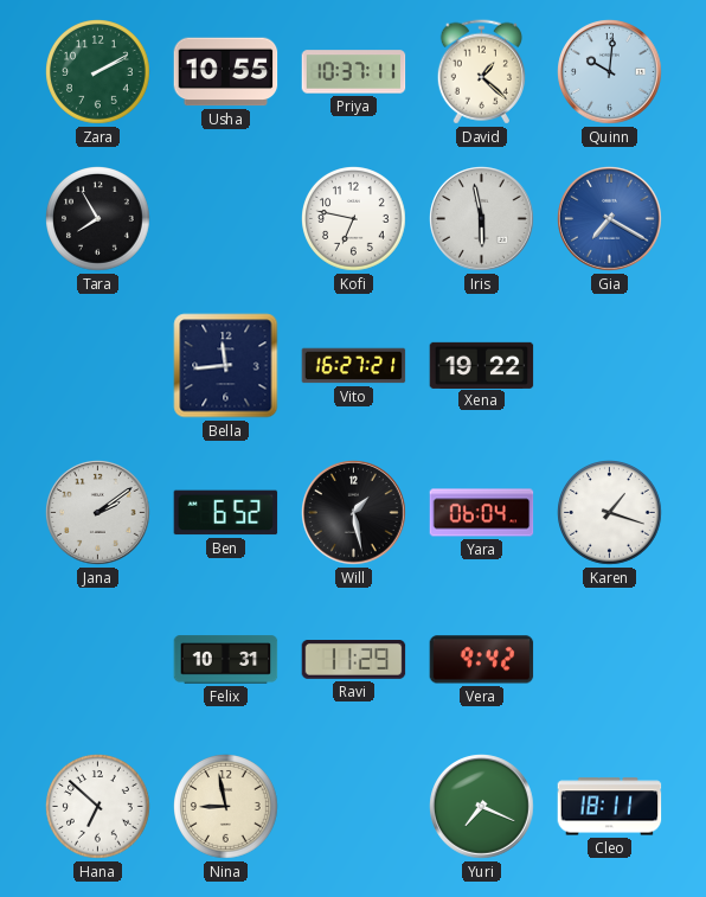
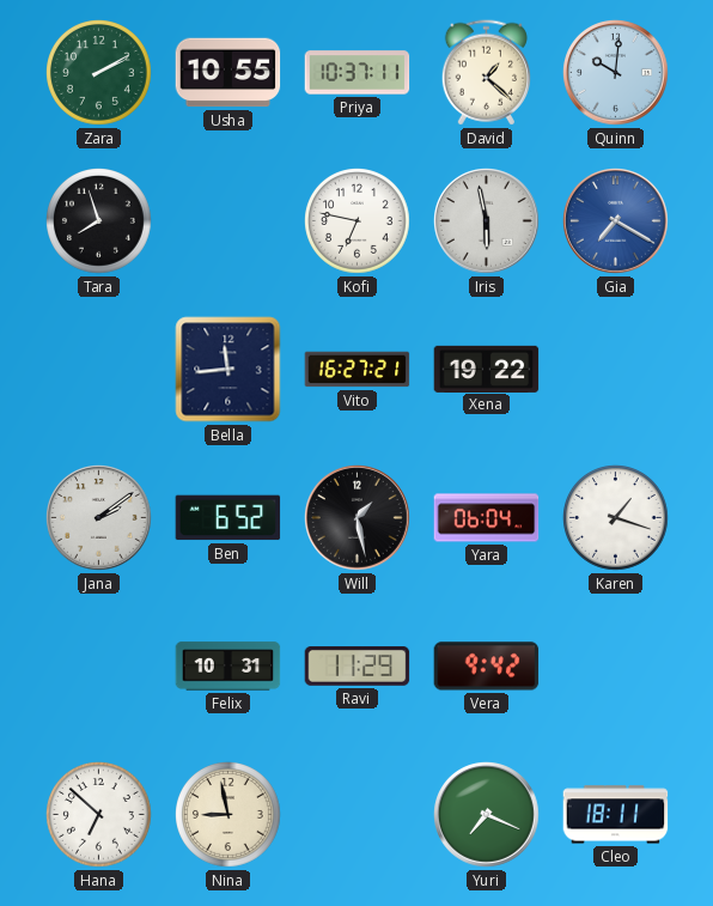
Tara: 7:55 -> 7:57 (99, 221)
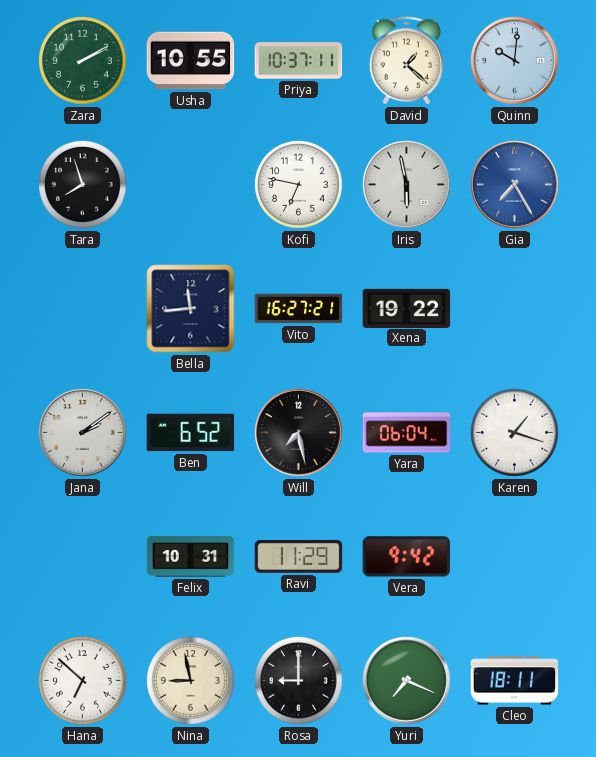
Gia: 7:20 -> 7:25 (515, 185)
Will: 1:28 -> 7:28 (299, 433)
Rosa: none -> 9:00 (299, 681)
